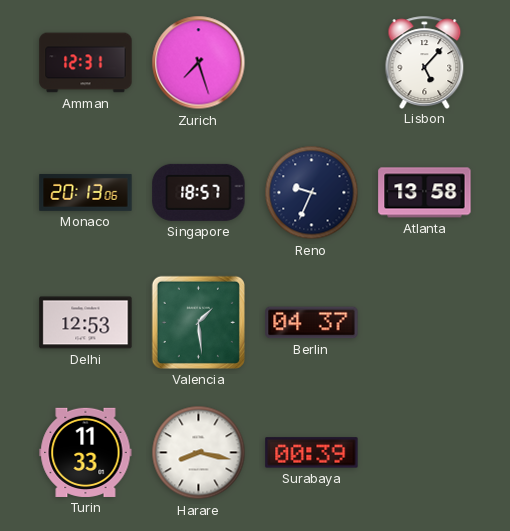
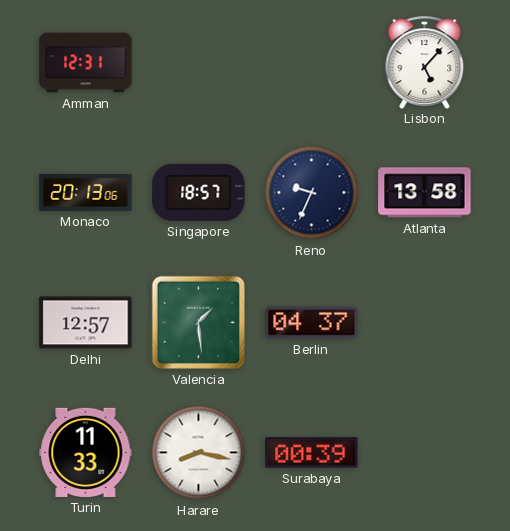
Zurich: 7:27 -> none (199, 63)
Delhi: 12:53 -> 12:57 (86, 323)
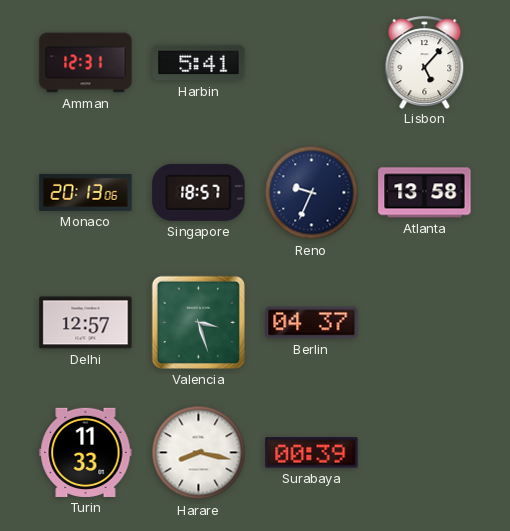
Harbin: none -> 5:41 (199, 63)
Valencia: 1:29 -> 3:27 (198, 322)
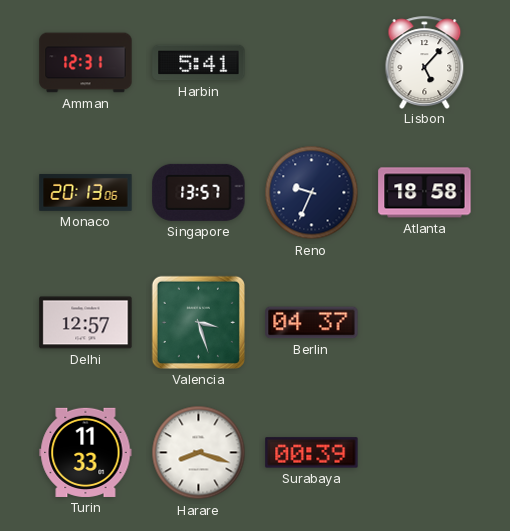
Singapore: 18:57 -> 13:57 (199, 192)
Atlanta: 13:58 -> 18:58 (425, 193)
Harare: 8:17 -> 8:18 (199, 453)
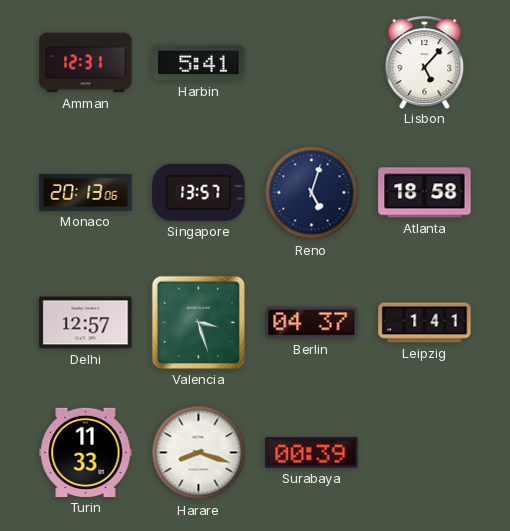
Reno: 9:34 -> 5:03 (312, 193)
Leipzig: none -> 1:41 (425, 323)
